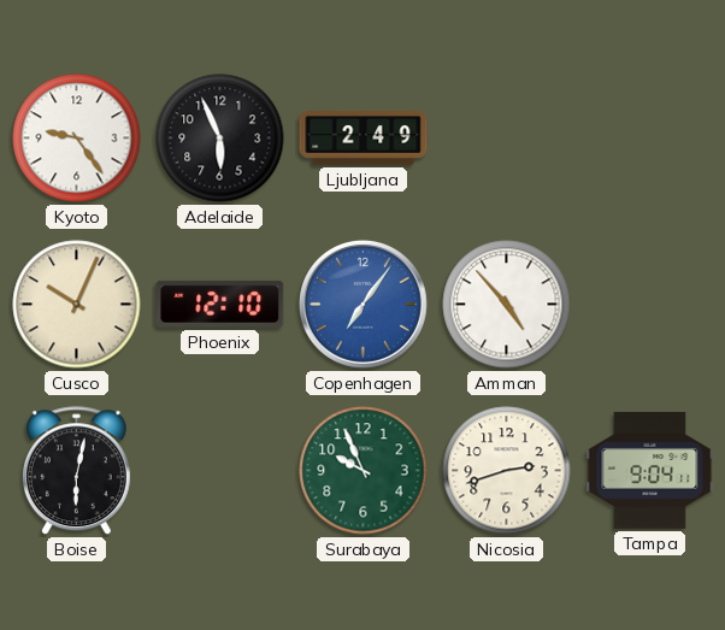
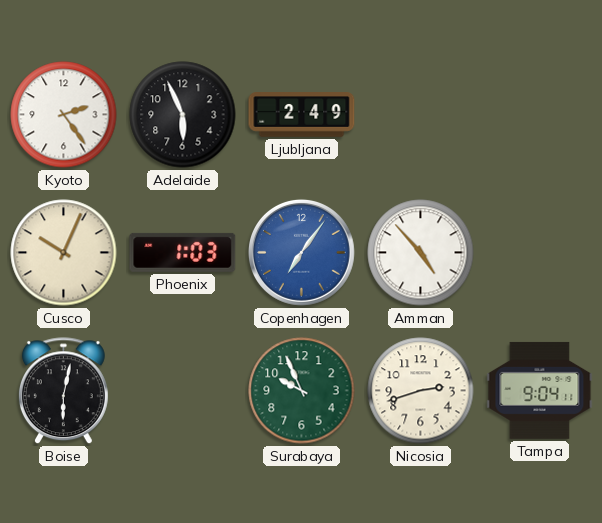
Kyoto: 9:24 -> 2:24 (64, 115)
Phoenix: 12:10 -> 1:03 (183, 252)
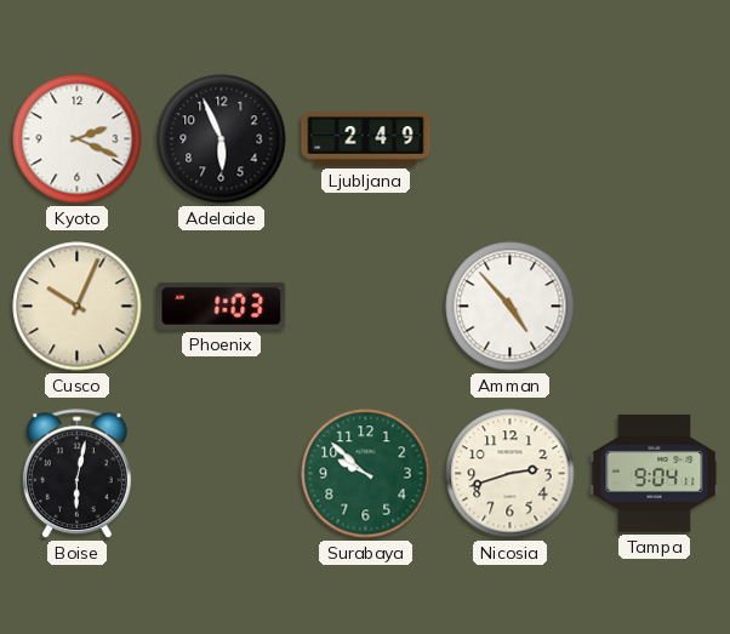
Kyoto: 2:24 -> 2:19 (78, 139)
Copenhagen: 7:06 -> none (301, 252)
Surabaya: 9:56 -> 9:52 (366, 474)
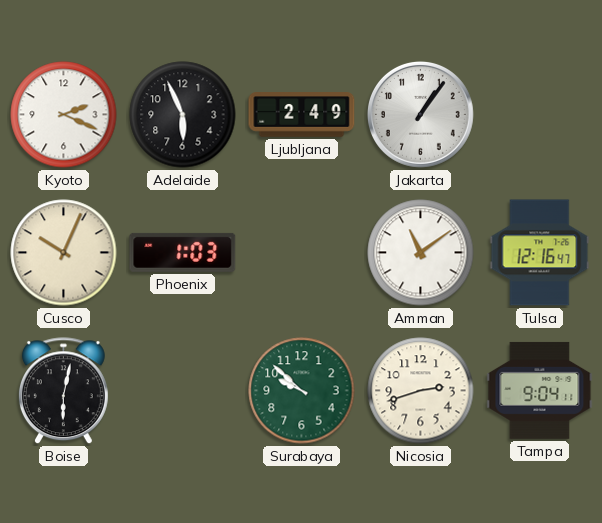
Jakarta: none -> 1:06 (420, 114)
Amman: 4:53 -> 11:09 (421, 253)
Tulsa: none -> 12:16 (540, 253)
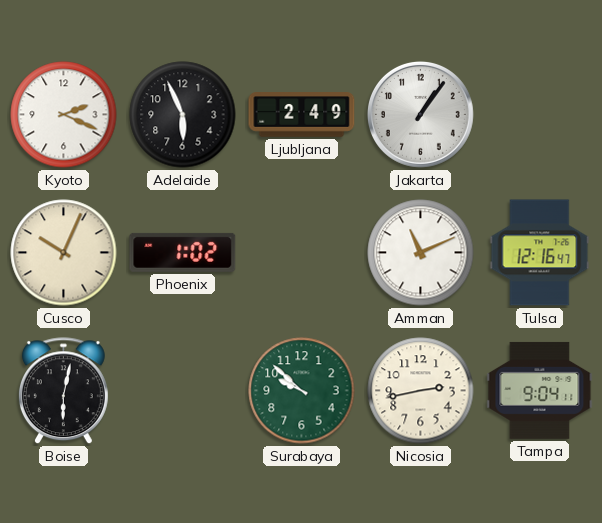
Phoenix: 1:03 -> 1:02 (183, 252)
Amman: 11:09 -> 11:11 (421, 253)
Nicosia: 2:42 -> 2:43 (421, 391)
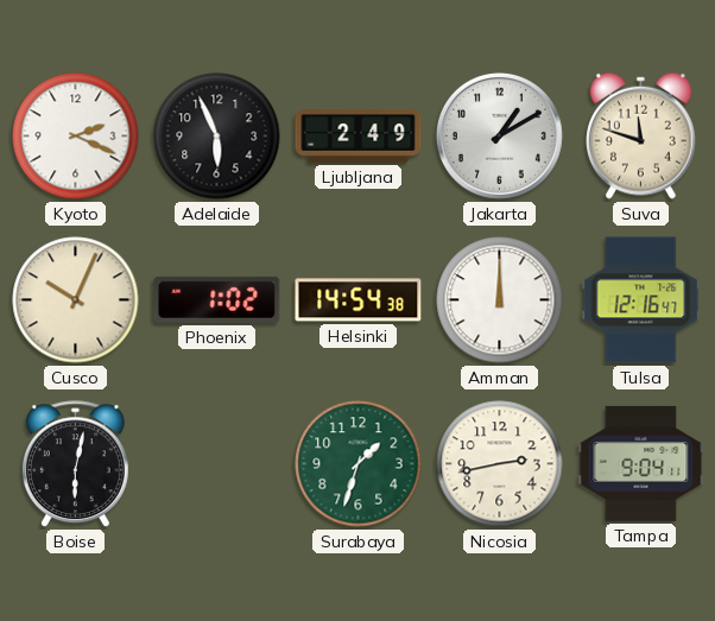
Jakarta: 1:06 -> 1:10 (499, 135)
Suva: none -> 11:48 (641, 135)
Helsinki: none -> 14:54 (359, 300)
Amman: 11:11 -> 12:00 (500, 300)
Surabaya: 9:52 -> 1:33 (359, 464)
